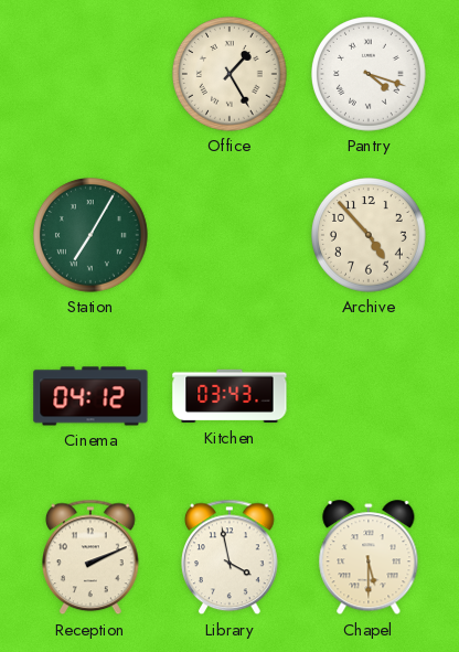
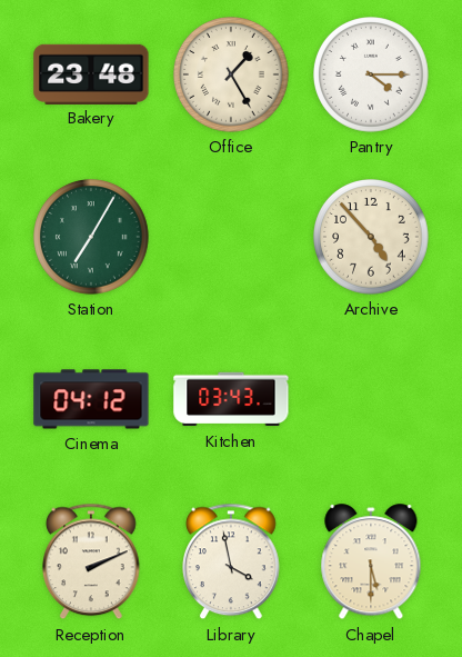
Bakery: none -> 23:48 (91, 73)
Pantry: 4:18 -> 4:15 (372, 76)
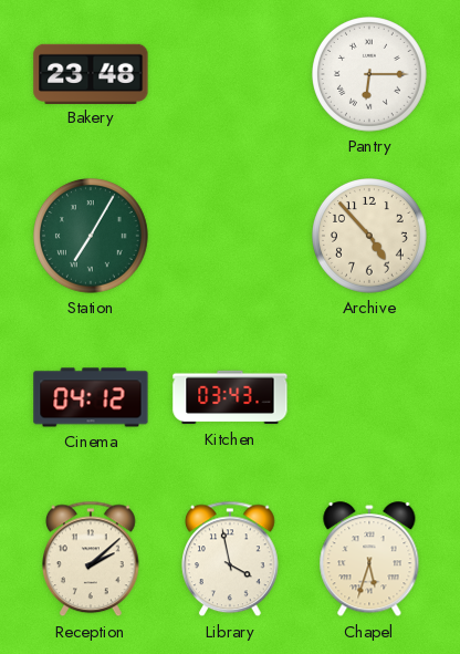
Office: 1:25 -> none (232, 76)
Pantry: 4:15 -> 6:15 (370, 75)
Reception: 2:11 -> 2:08 (92, 559)
Chapel: 5:30 -> 5:33 (369, 560)
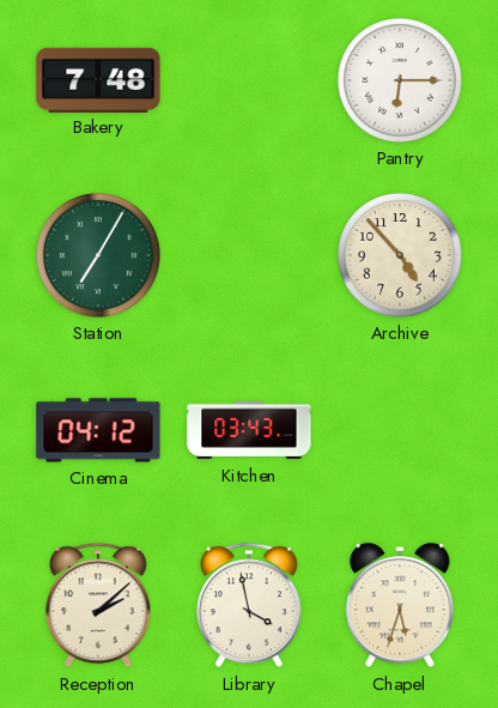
Bakery: 23:48 -> 7:48 (98, 79)
